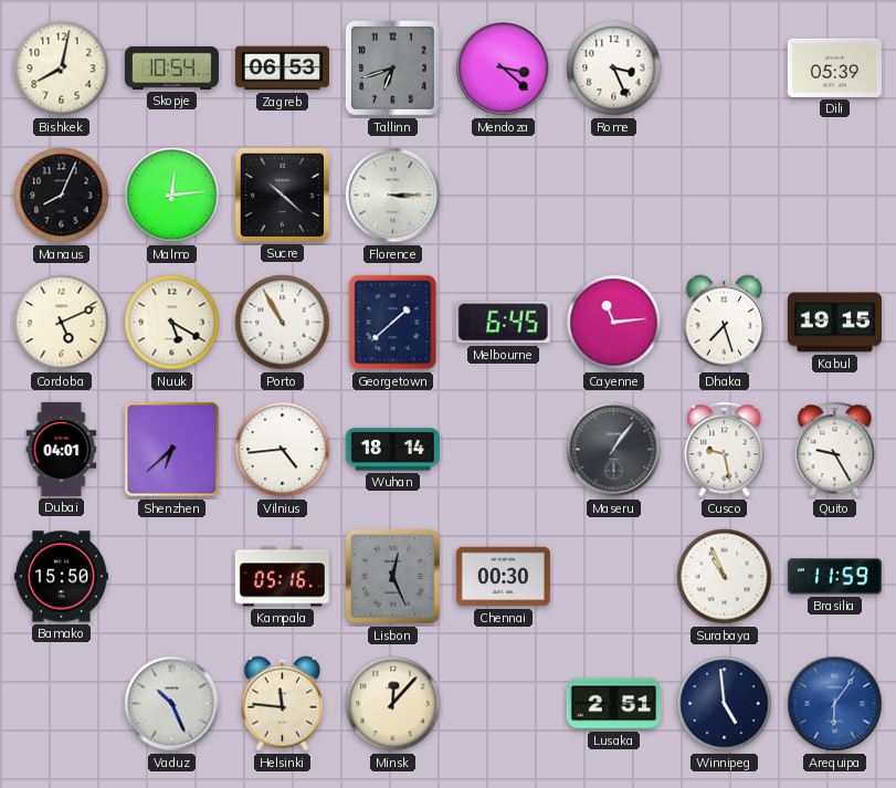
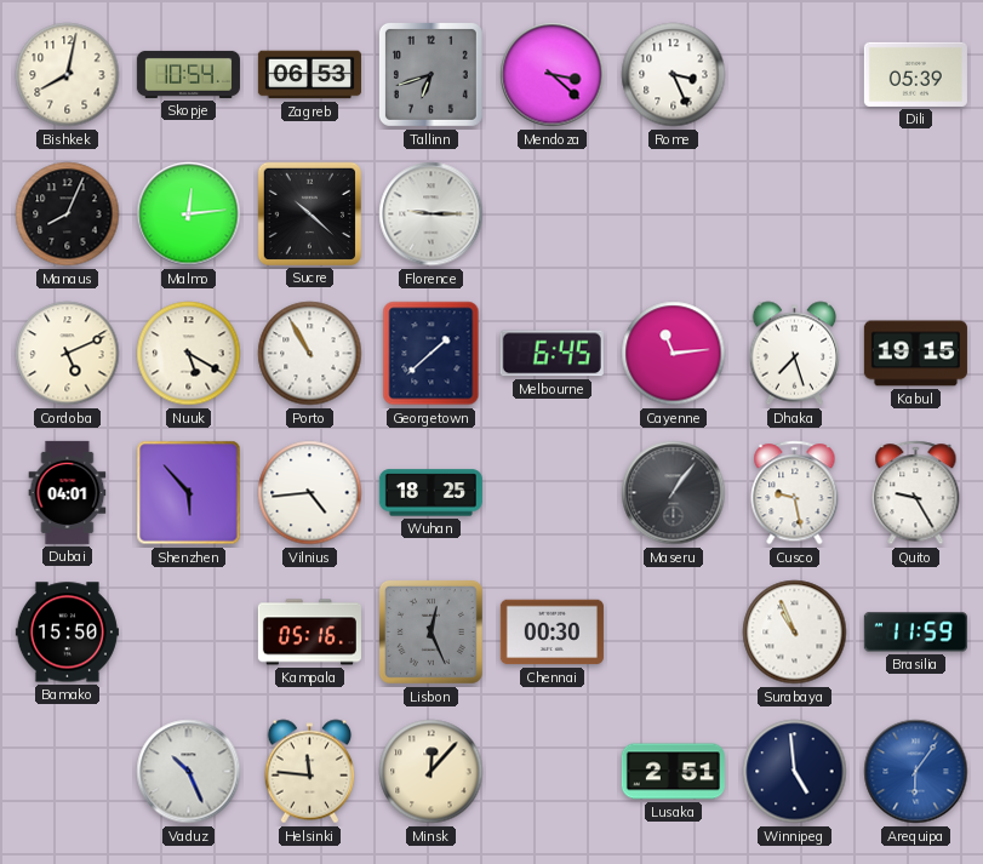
Florence: 3:15 -> 9:15 (432, 214)
Shenzhen: 6:38 -> 5:53 (189, 493)
Wuhan: 18:14 -> 18:25 (430, 493)
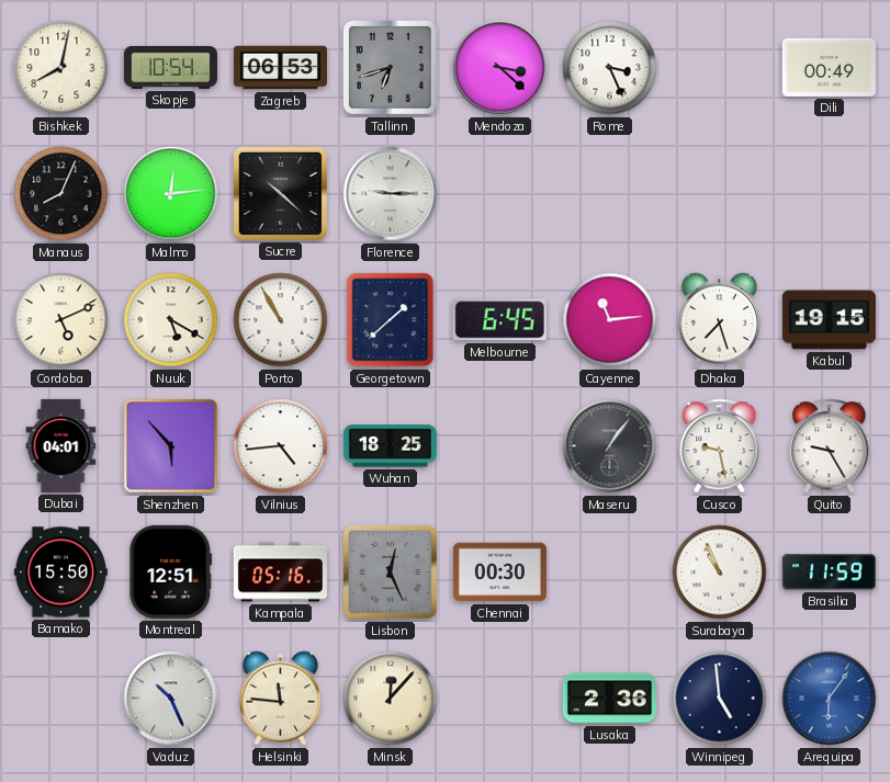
Dili: 05:39 -> 00:49 (829, 67)
Montreal: none -> 12:51 (171, 571)
Lusaka: 2:51 -> 2:36 (609, 699)
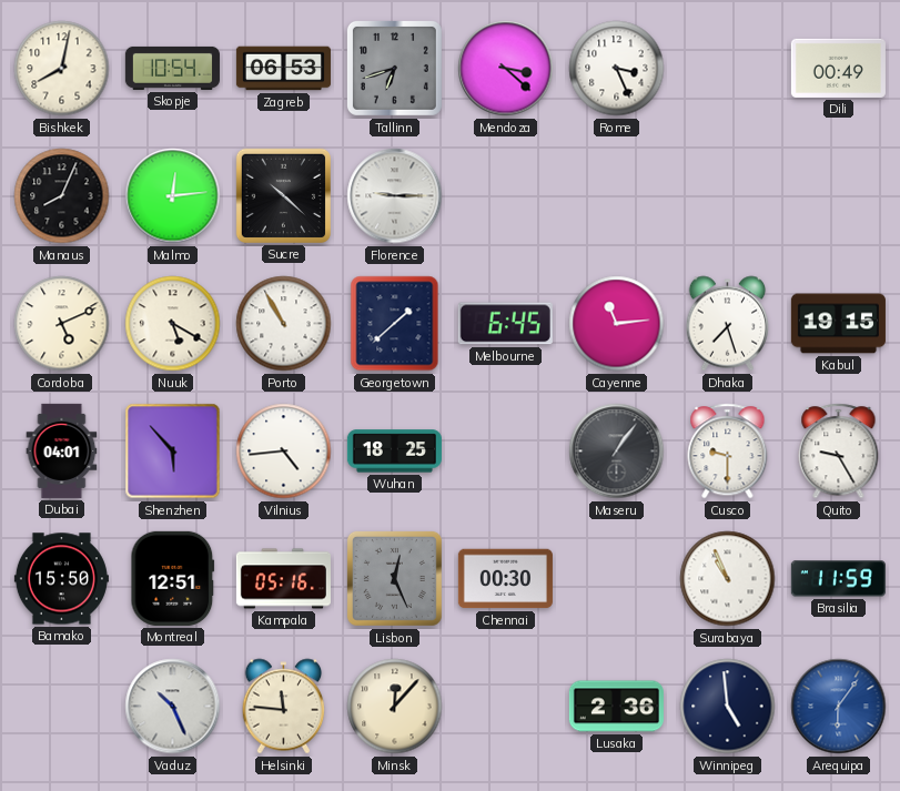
Cusco: 9:28 -> 9:30 (728, 452)
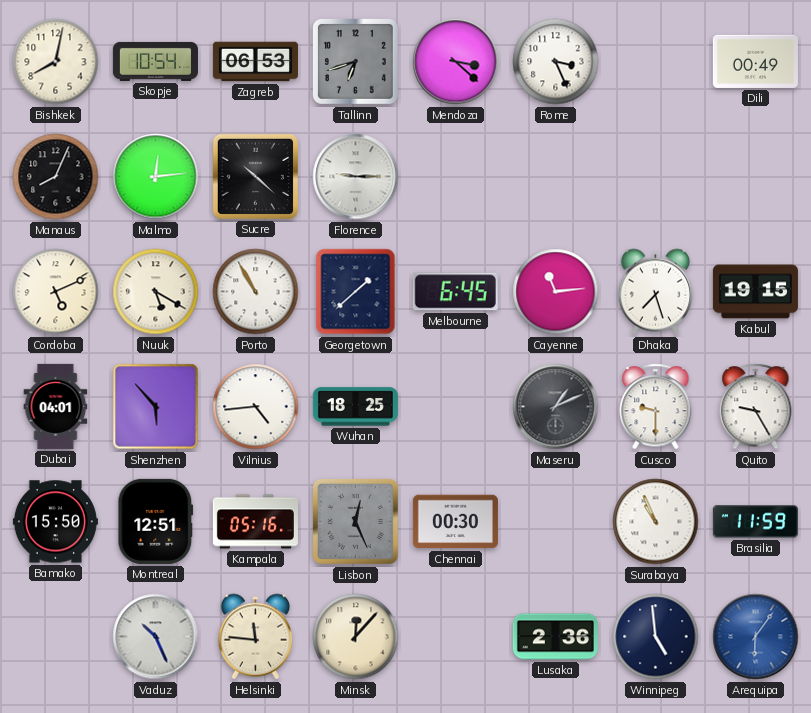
Maseru: 1:06 -> 1:11 (556, 407)
